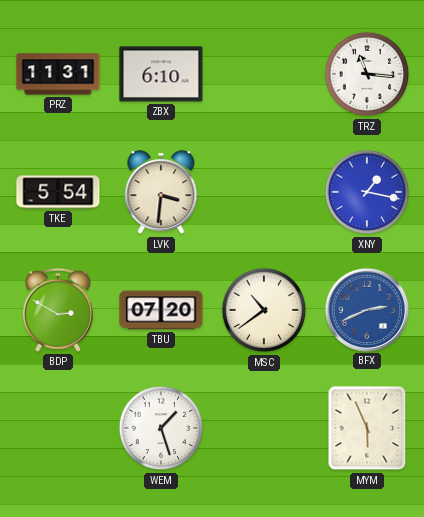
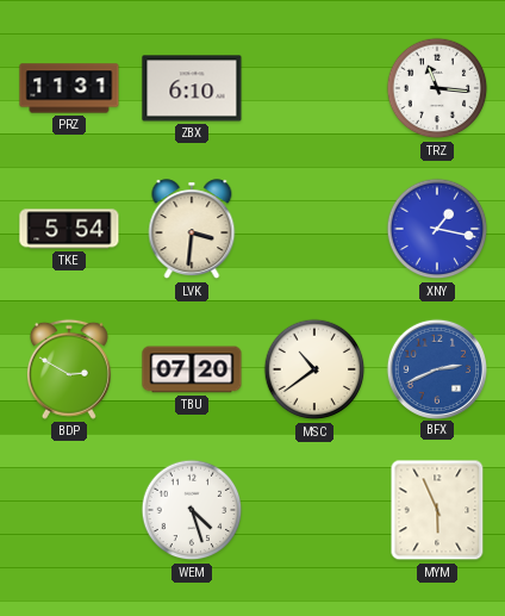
WEM: 1:27 -> 4:27 (192, 510)
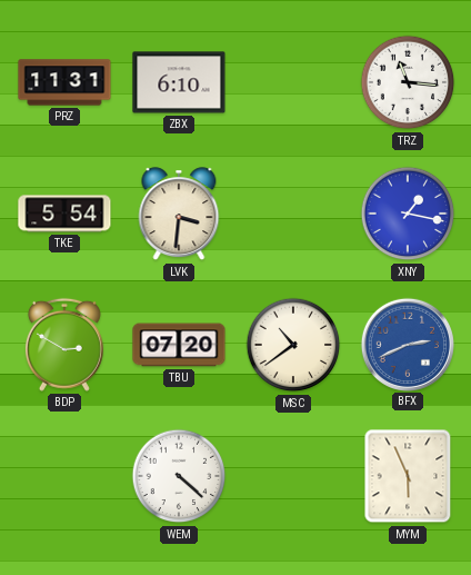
WEM: 4:27 -> 4:22 (179, 476)
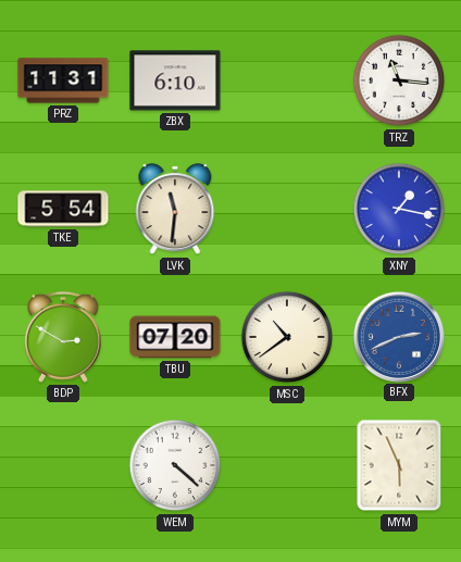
LVK: 3:31 -> 11:31 (175, 210)
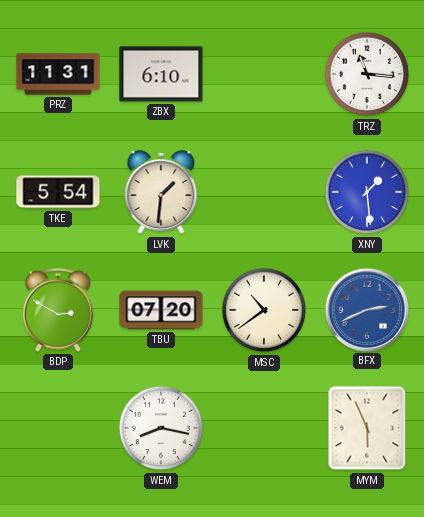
LVK: 11:31 -> 1:31 (161, 193)
XNY: 1:17 -> 1:29 (367, 192)
WEM: 4:22 -> 8:17 (161, 428)
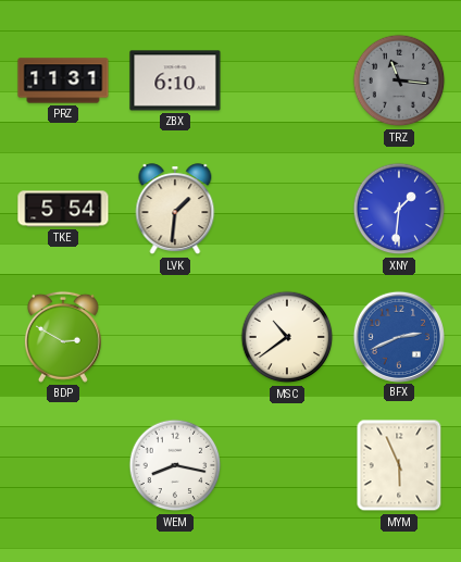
TRZ dial: white -> grey (399, 80)
XNY: 1:29 -> 1:31 (399, 209)
TBU: 07:20 -> none (161, 310)
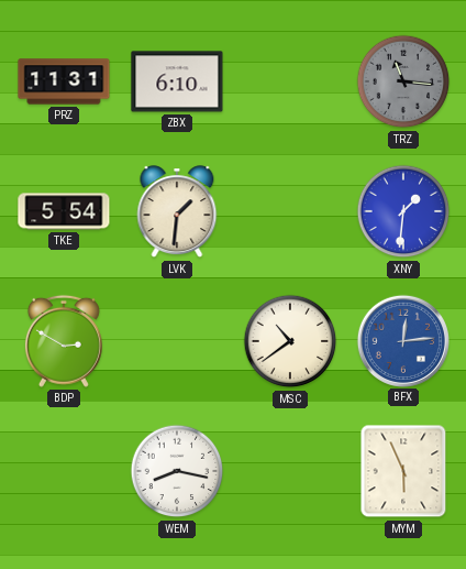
BFX: 2:41 -> 12:14 (402, 340)
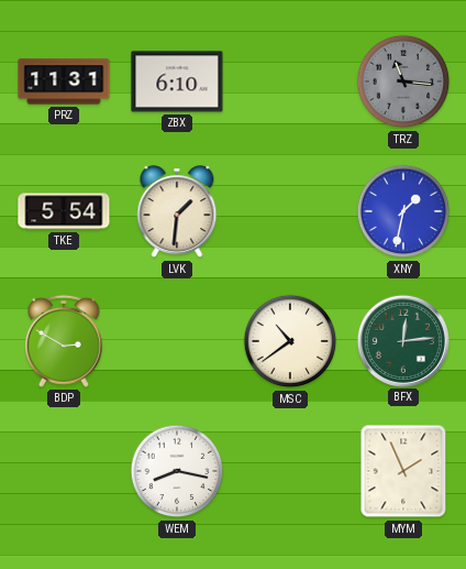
XNY: 1:31 -> 1:32 (403, 211)
BFX dial: blue -> green (402, 340)
MYM: 5:56 -> 1:56 (403, 471)
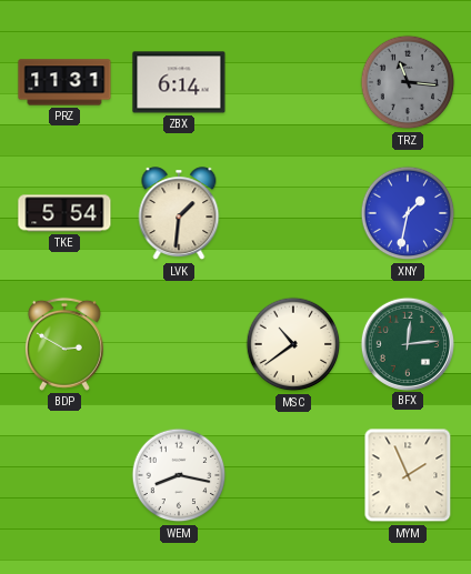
ZBX: 6:10 -> 6:14 (179, 82)
